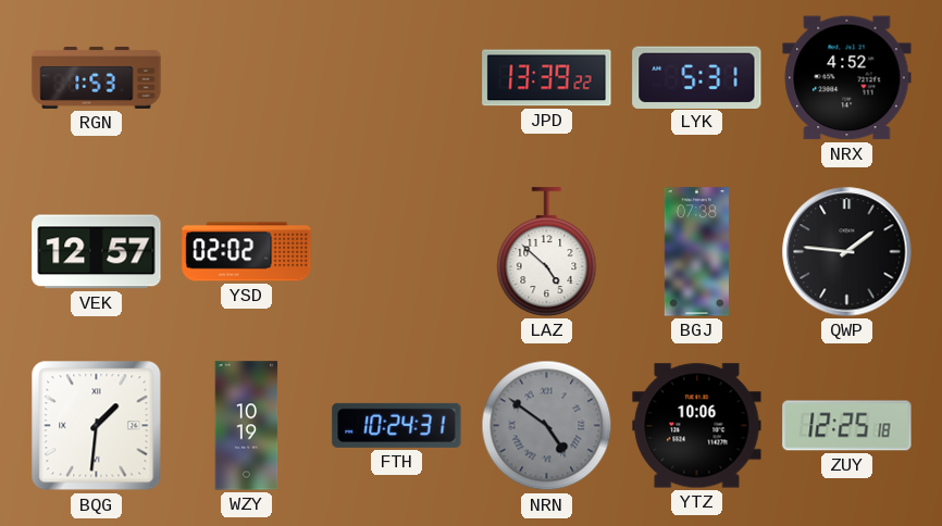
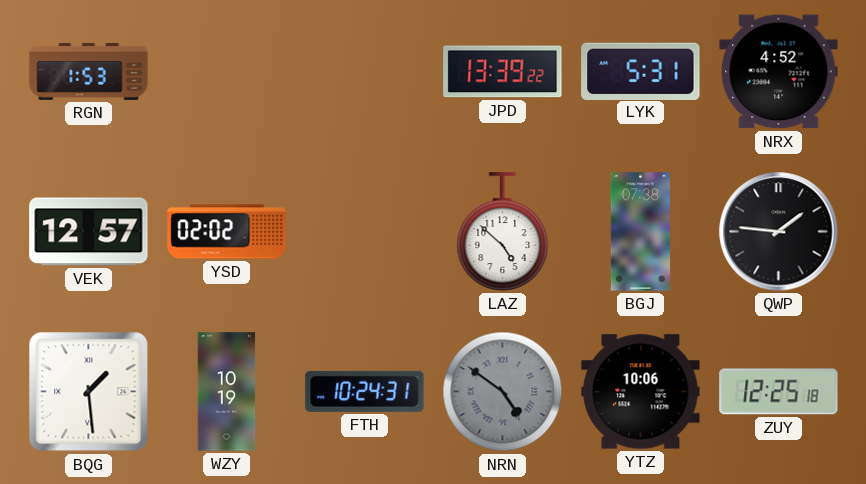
BQG: 1:31 -> 1:29 (89, 392)
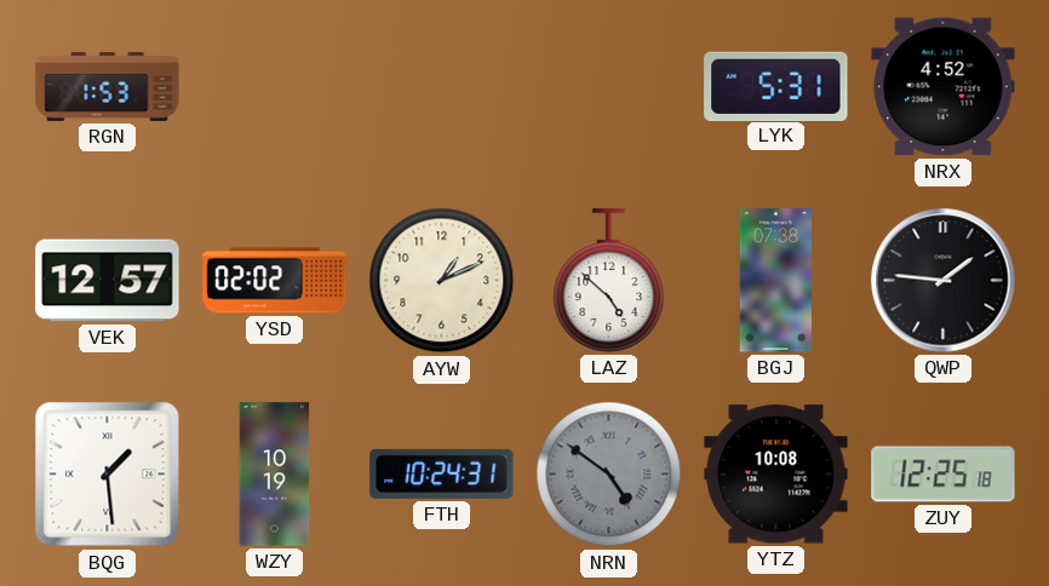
JPD: 13:39 -> none (503, 72)
AYW: none -> 1:11 (442, 281)
YTZ: 10:06 -> 10:08 (776, 475)
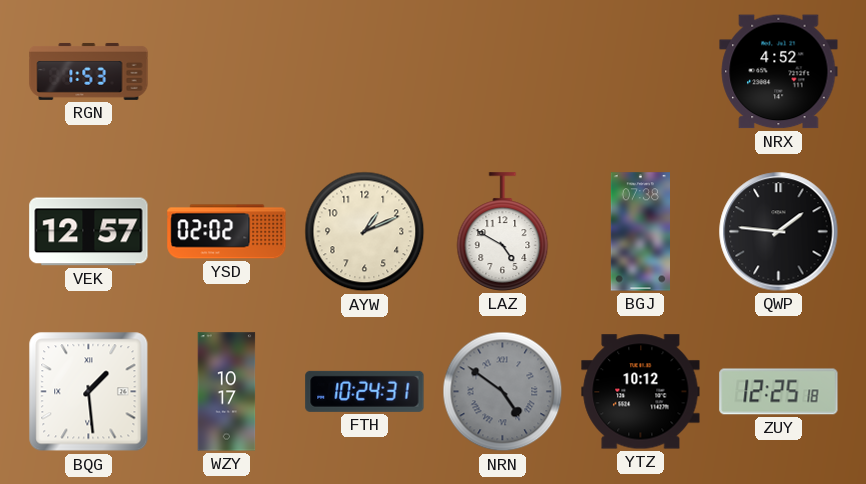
LYK: 5:31 -> none (776, 86)
LAZ: 4:52 -> 4:50 (503, 232)
WZY: 10:19 -> 10:17 (227, 392)
YTZ: 10:08 -> 10:12 (641, 392)
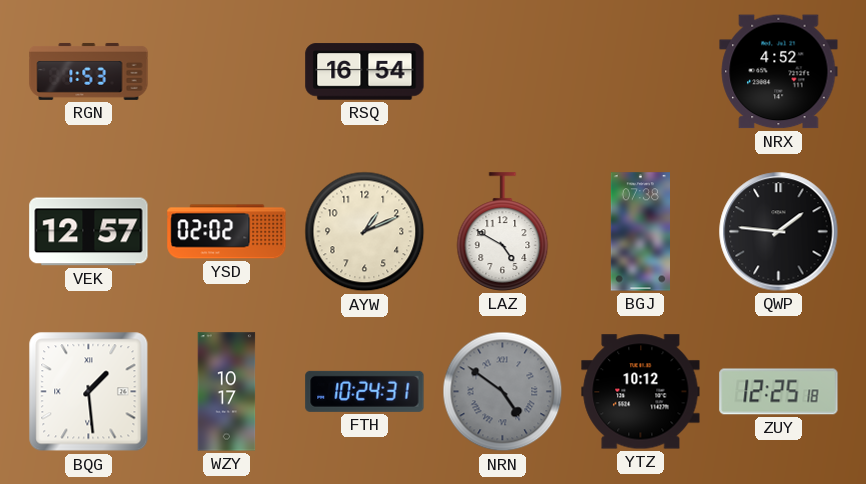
RSQ: none -> 16:54 (365, 72)
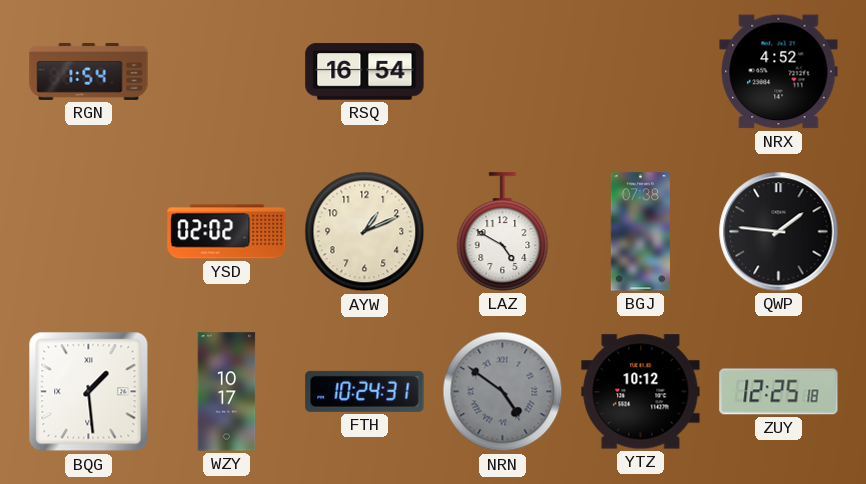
RGN: 1:53 -> 1:54 (89, 71)
VEK: 12:57 -> none (89, 232)
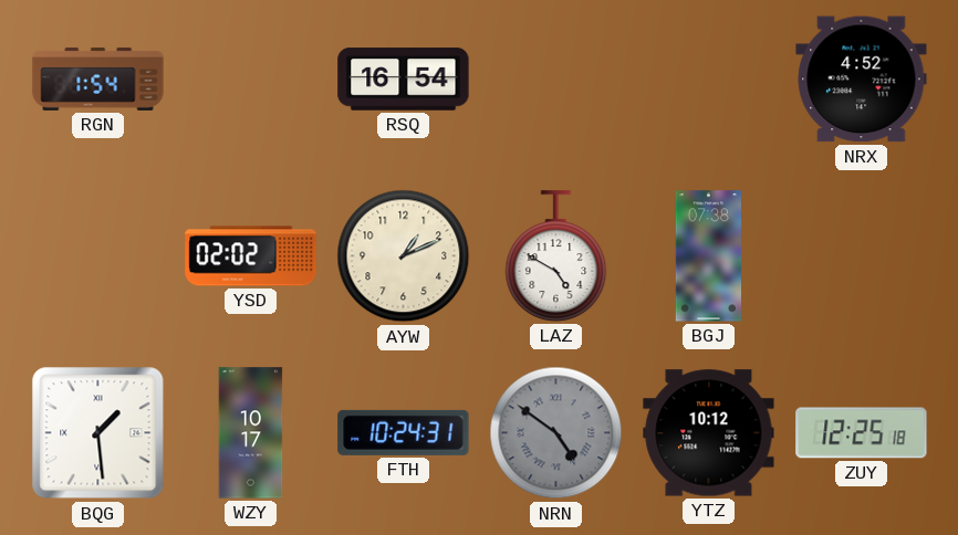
QWP: 1:46 -> none (779, 232)
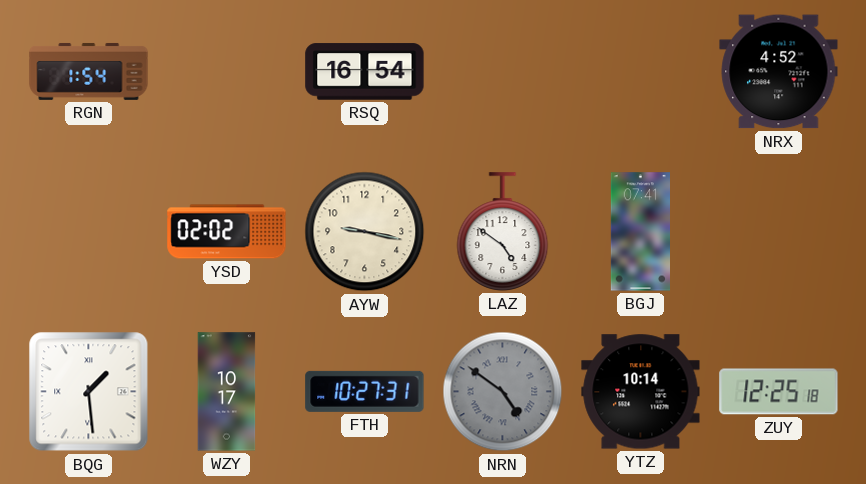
AYW: 1:11 -> 9:17 (365, 232)
LAZ: 4:50 -> 4:51 (503, 232)
BGJ: 07:38 -> 07:41 (640, 232)
FTH: 10:24 -> 10:27 (365, 391)
YTZ: 10:12 -> 10:14 (641, 392)
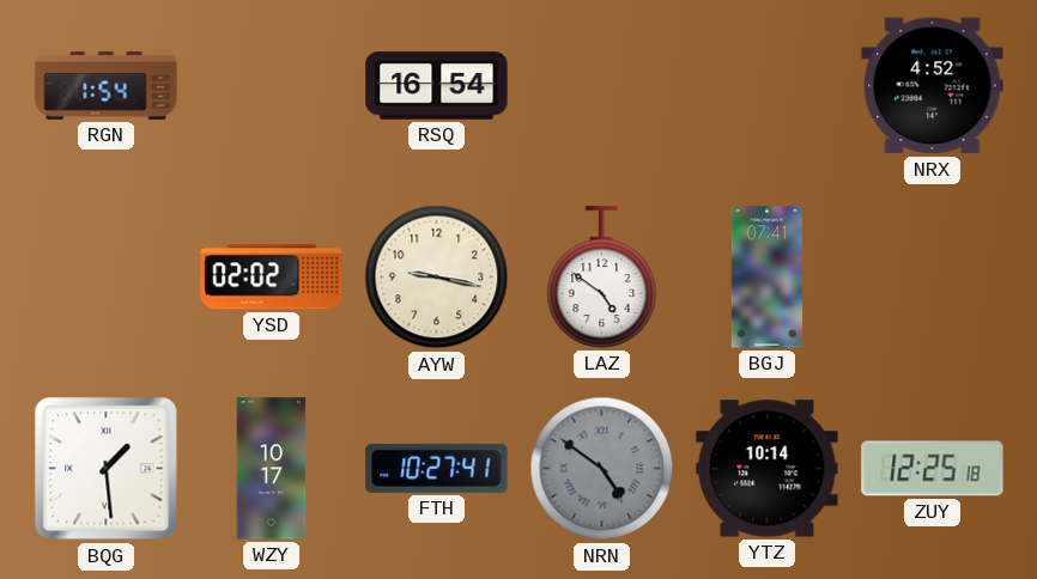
FTH: 10:27:31 -> 10:27:41 (437, 468)
